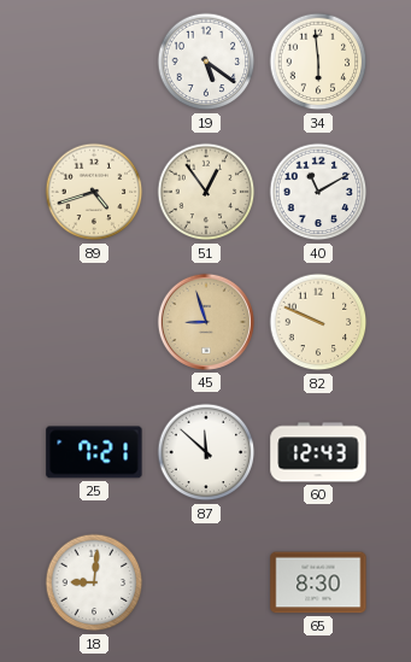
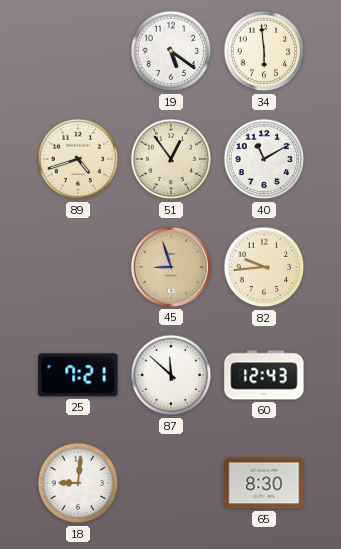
82: 9:49 -> 9:44 (264, 267)
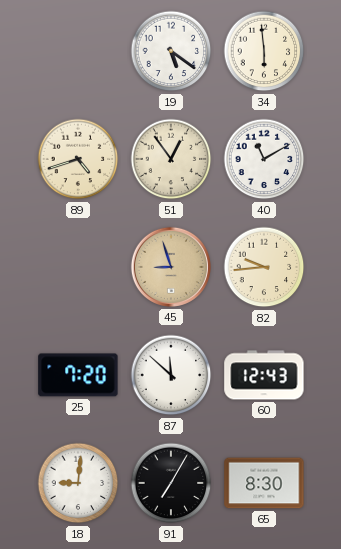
25: 7:21 -> 7:20 (78, 375)
91: none -> 7:05 (171, 483)
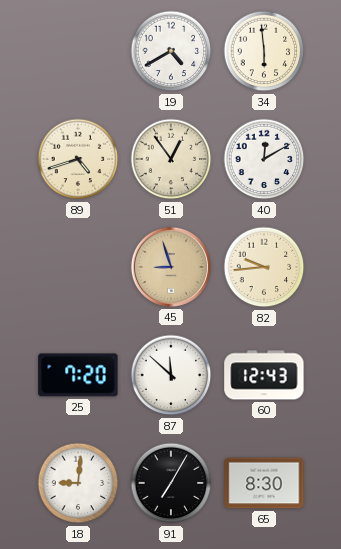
19: 5:21 -> 4:40 (171, 51)
40: 11:10 -> 12:10 (264, 159)
